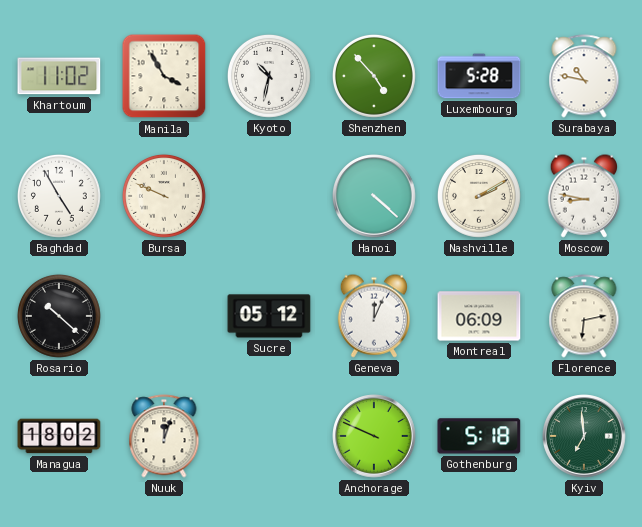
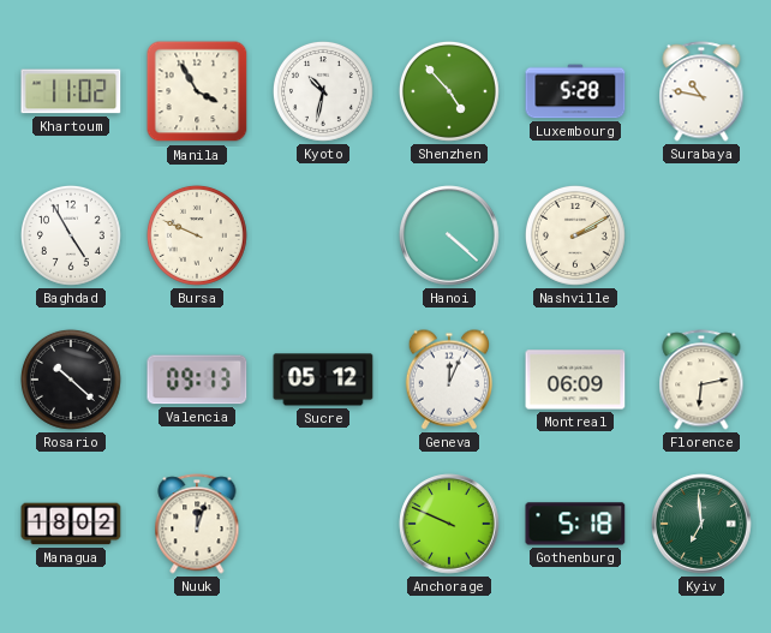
Moscow: 8:47 -> none (583, 196)
Valencia: none -> 09:13 (197, 380)
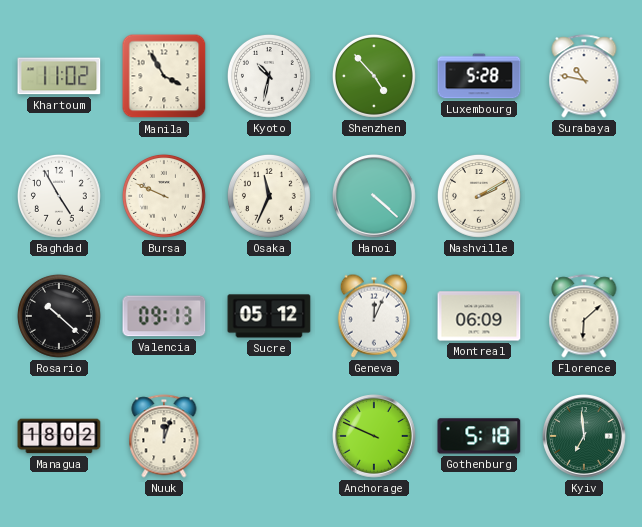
Osaka: none -> 11:34 (269, 196)
Florence: 6:13 -> 6:08 (584, 316)
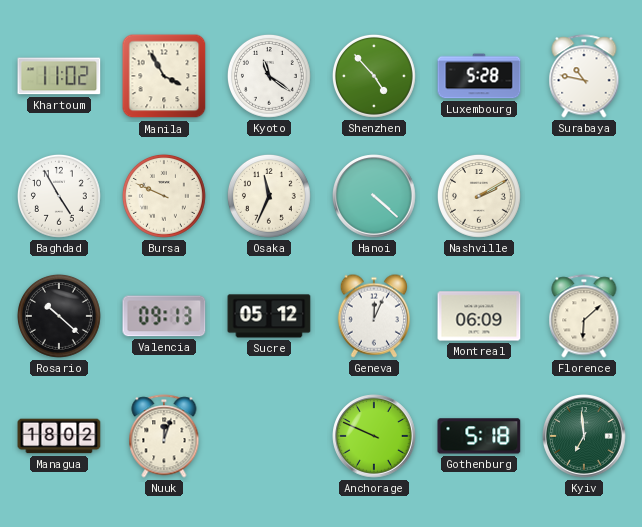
Kyoto: 10:32 -> 11:21 (269, 76)
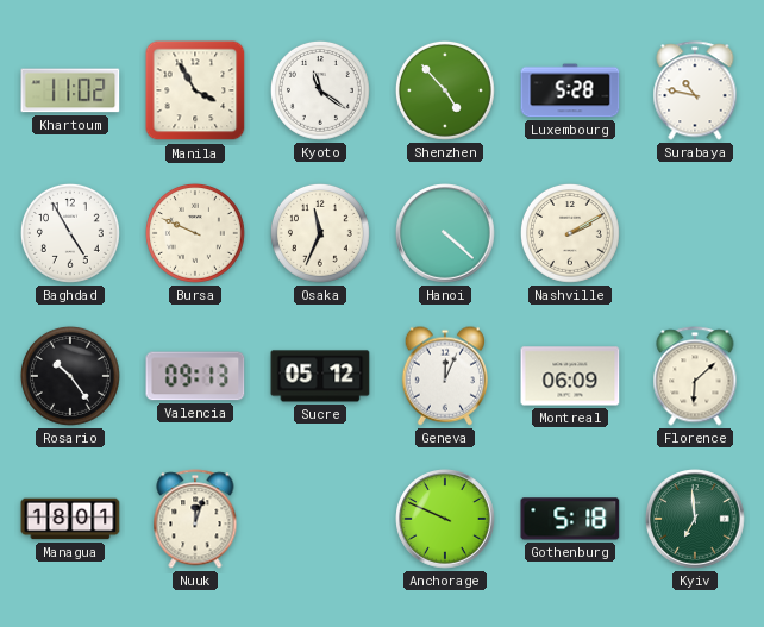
Rosario: 10:22 -> 10:24 (70, 376)
Managua: 18:02 -> 18:01 (70, 519)
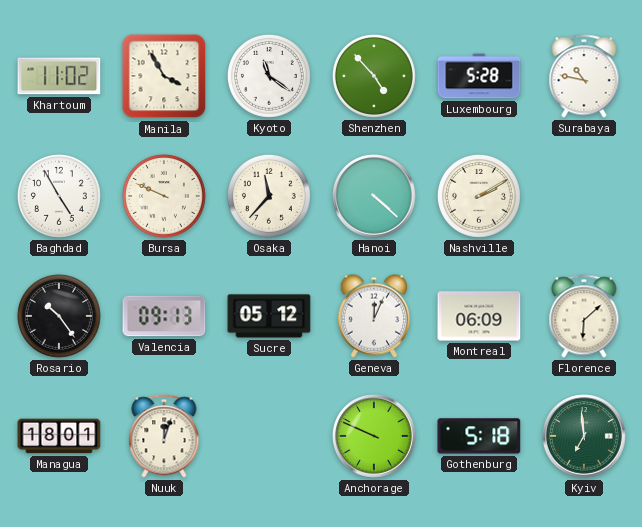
Osaka: 11:34 -> 11:37 (269, 196)
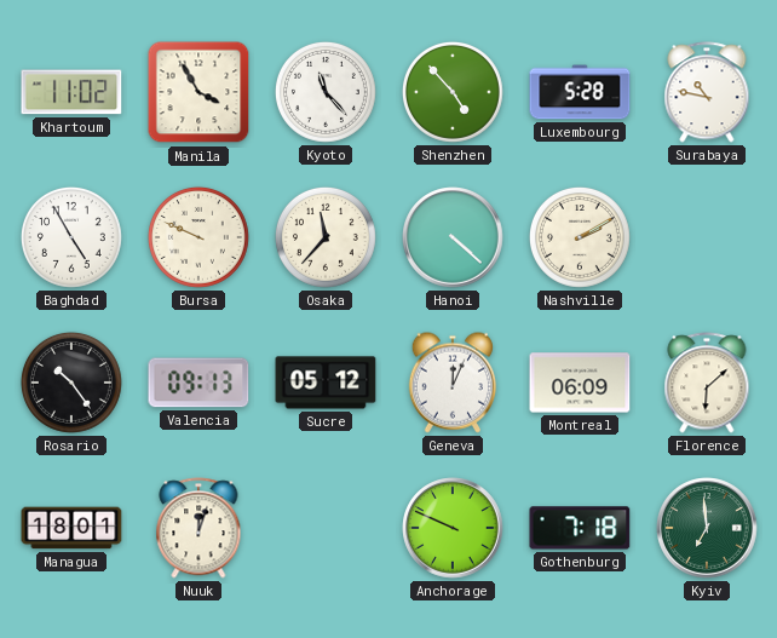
Kyoto: 11:21 -> 11:23 (326, 92)
Gothenburg: 5:18 -> 7:18 (580, 528)
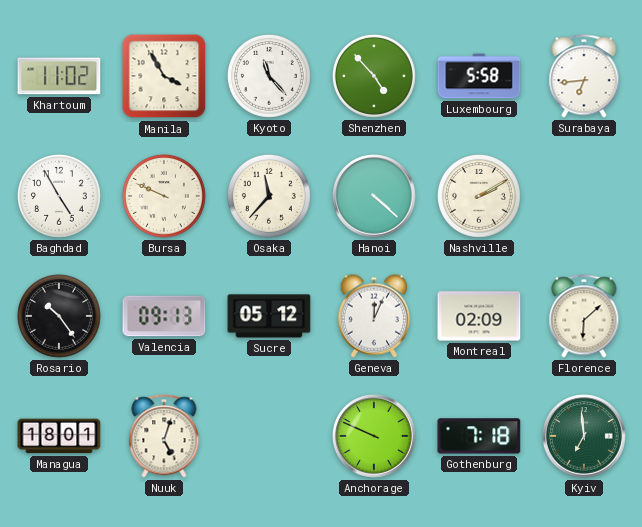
Luxembourg: 5:28 -> 5:58 (479, 76)
Surabaya: 10:47 -> 6:44 (584, 76)
Montreal: 06:09 -> 02:09 (479, 316)
Nuuk: 12:03 -> 5:03 (164, 436)
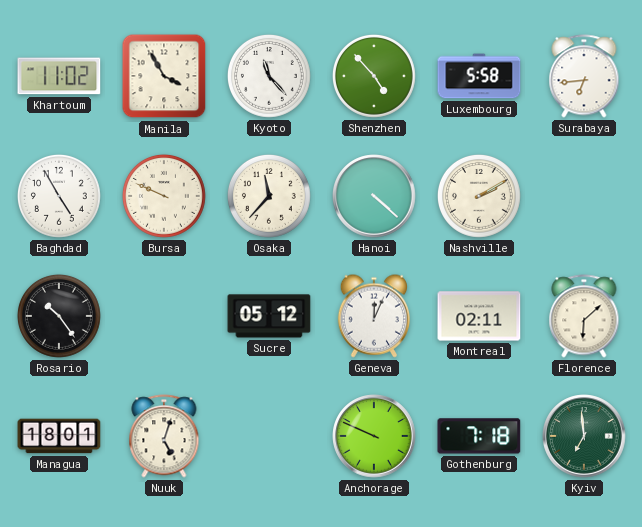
Valencia: 09:13 -> none (164, 316)
Montreal: 02:09 -> 02:11 (479, 316)
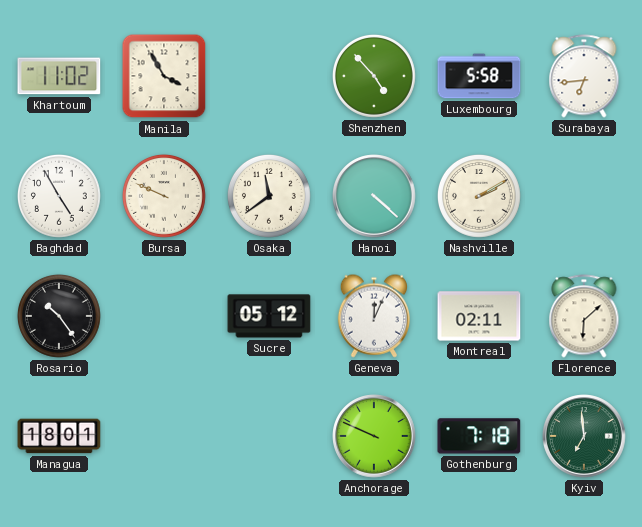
Kyoto: 11:23 -> none (269, 76)
Osaka: 11:37 -> 11:39 (269, 196)
Nuuk: 5:03 -> none (164, 436)
